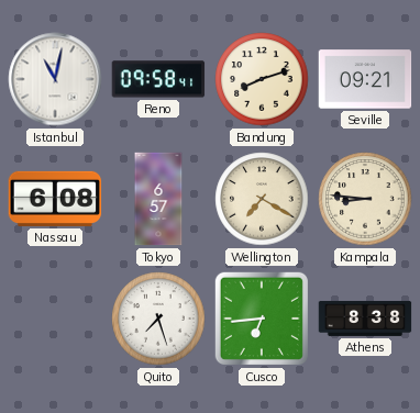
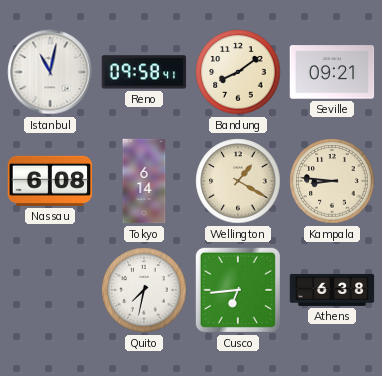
Bandung: 8:12 -> 8:09 (238, 72)
Tokyo: 6:57 -> 6:14 (144, 181)
Wellington: 7:20 -> 1:20 (238, 181)
Quito: 7:27 -> 7:32 (144, 290)
Athens: 8:38 -> 6:38 (332, 290)
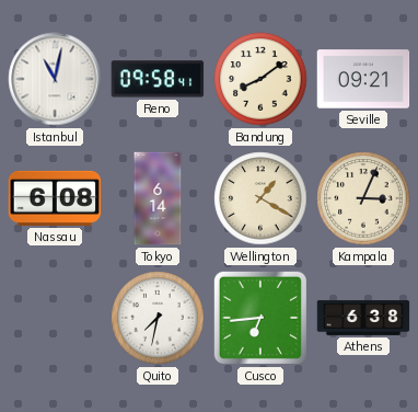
Kampala: 8:46 -> 3:04 (363, 198)
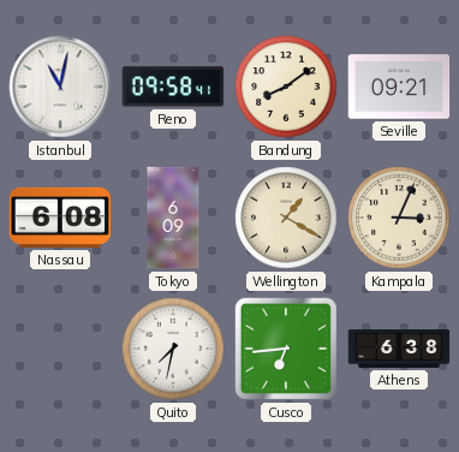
Tokyo: 6:14 -> 6:09 (173, 218)
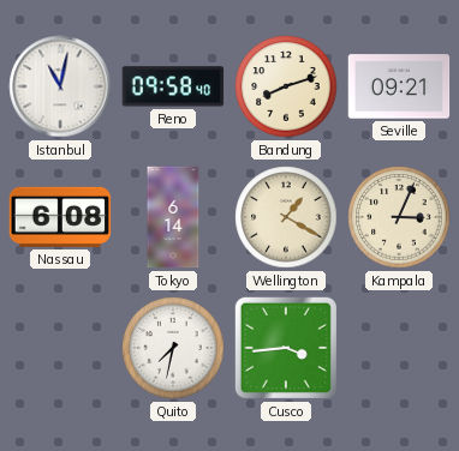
Reno: 09:58:41 -> 09:58:40 (173, 86)
Bandung: 8:09 -> 8:12 (286, 86)
Tokyo: 6:09 -> 6:14 (173, 217)
Cusco: 6:44 -> 3:44 (286, 348)
Athens: 6:38 -> none (399, 349)
